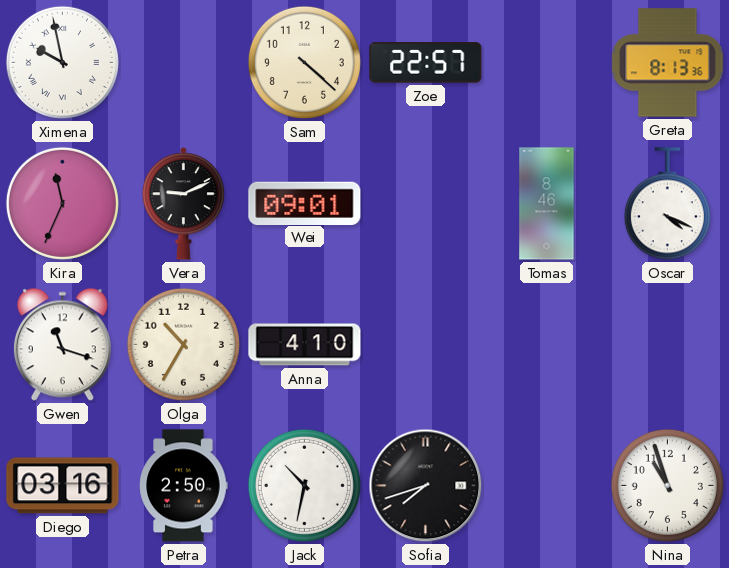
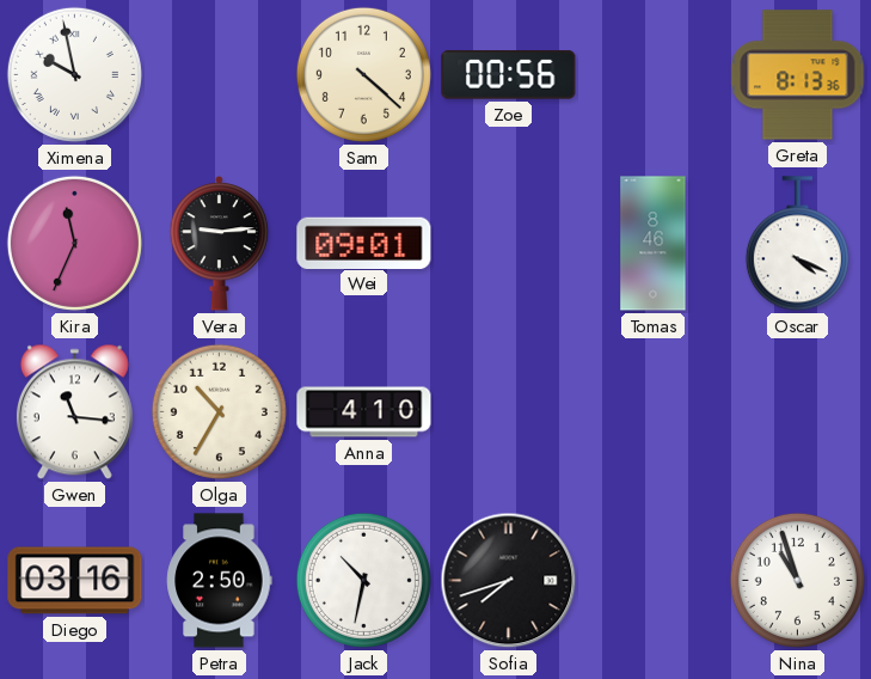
Zoe: 22:57 -> 00:56 (509, 75)
Vera: 9:11 -> 9:14 (220, 244)
Gwen: 11:18 -> 11:16 (74, 412)
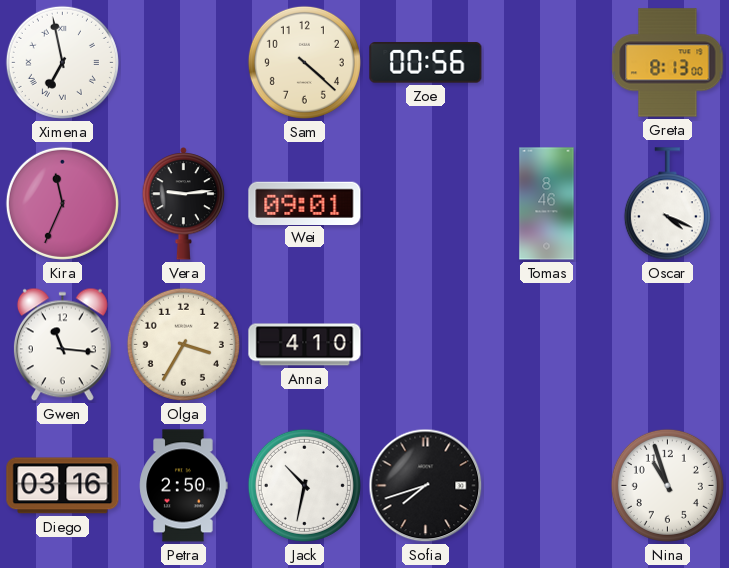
Ximena: 9:58 -> 6:58 (62, 62)
Greta: 8:13:36 -> 8:13:00 (668, 63)
Olga: 10:35 -> 3:35 (183, 344)
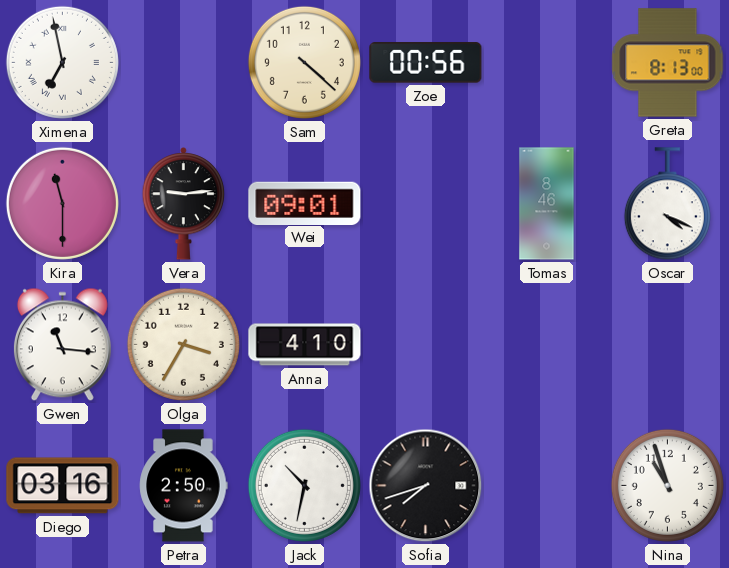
Kira: 11:34 -> 11:30 (62, 203)
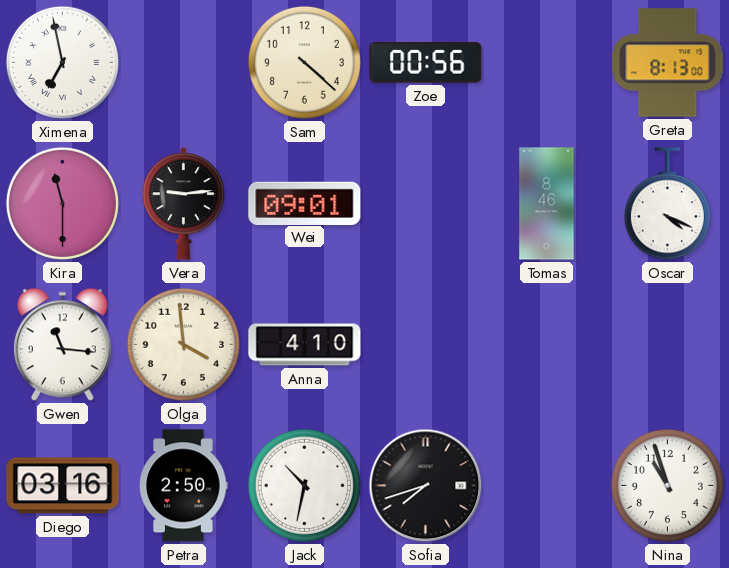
Olga: 3:35 -> 3:59 (183, 344)
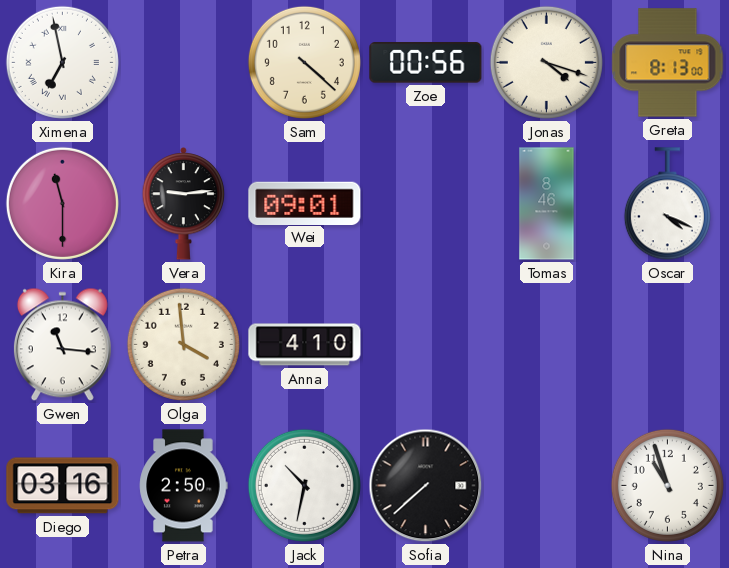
Jonas: none -> 4:18 (546, 62)
Sofia: 7:42 -> 7:38 (426, 486)
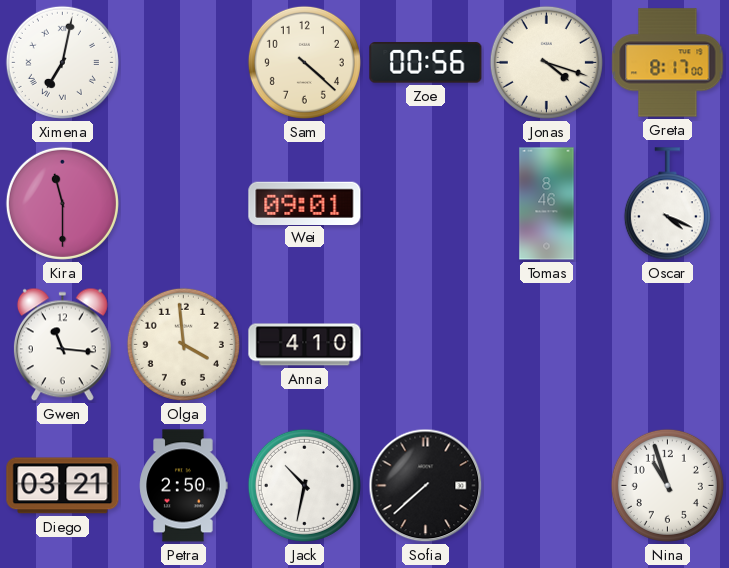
Ximena: 6:58 -> 7:02 (62, 62)
Greta: 8:13 -> 8:17 (668, 63)
Vera: 9:14 -> none (184, 204)
Diego: 03:16 -> 03:21 (63, 486)
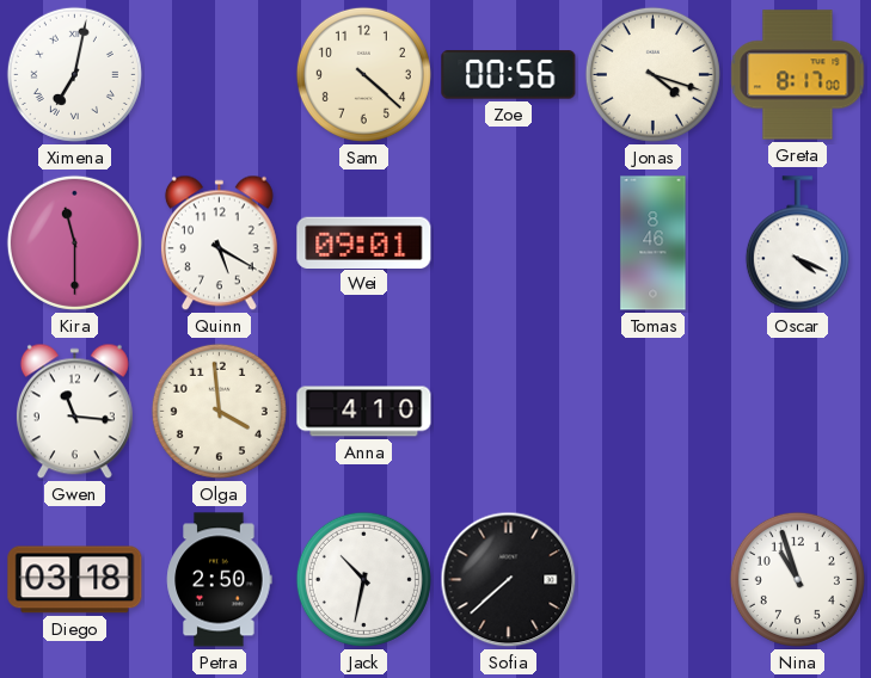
Quinn: none -> 5:20 (219, 244)
Diego: 03:21 -> 03:18 (75, 580)
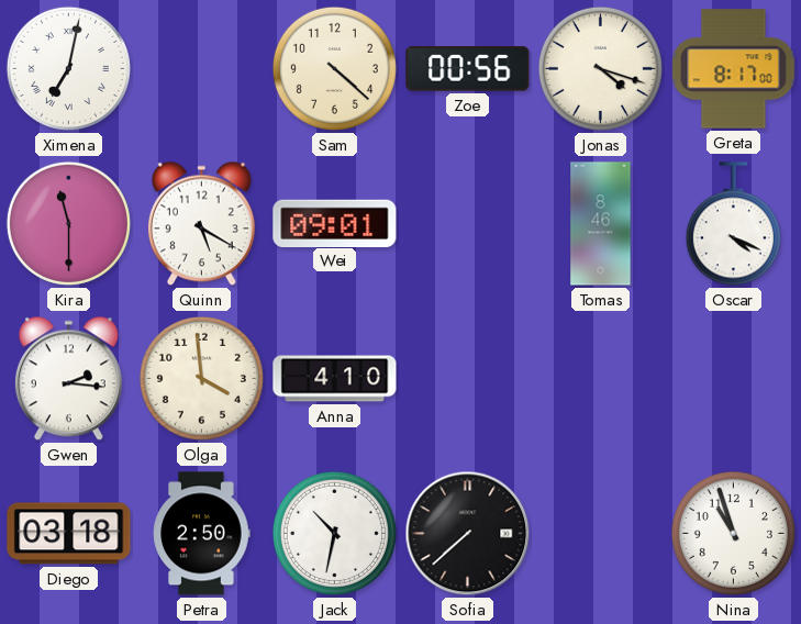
Gwen: 11:16 -> 2:16 (68, 379)
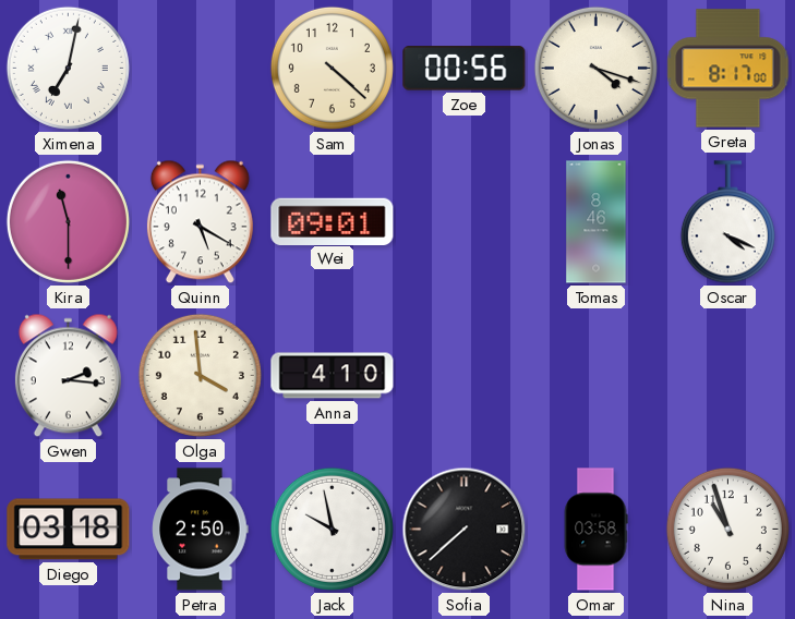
Jack: 10:32 -> 9:58 (332, 529)
Omar: none -> 03:58 (595, 530)
